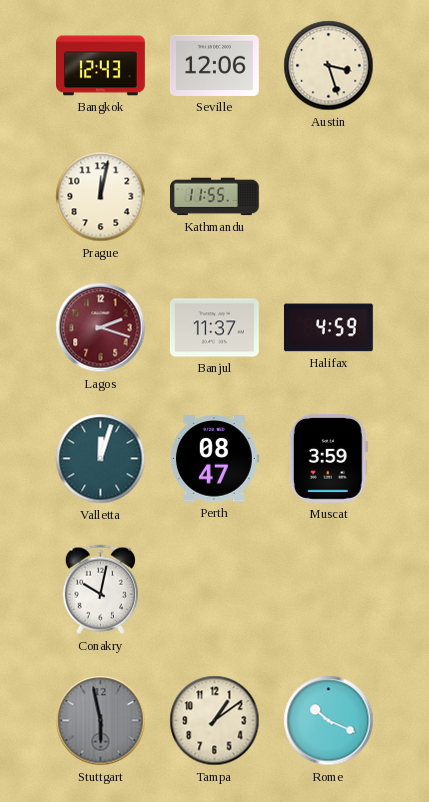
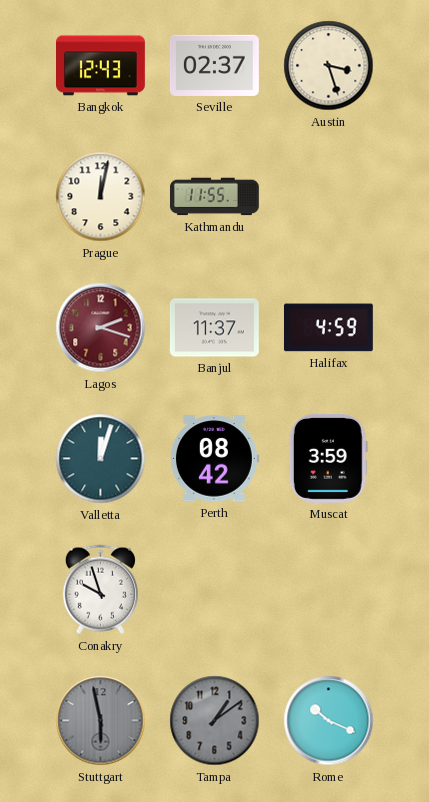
Seville: 12:06 -> 02:37 (214, 65)
Perth: 08:47 -> 08:42 (214, 459)
Conakry: 10:02 -> 9:57 (100, 590)
Tampa dial: cream -> grey (215, 721)
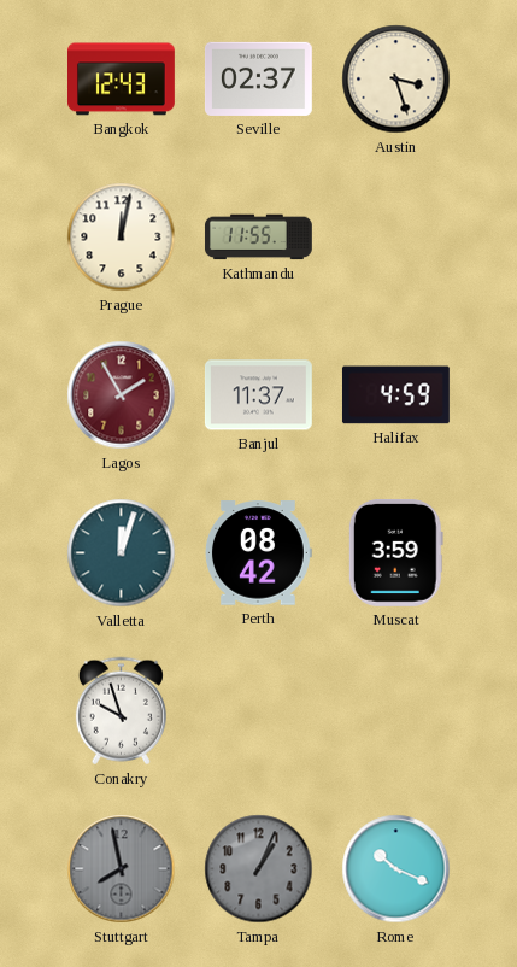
Lagos: 2:18 -> 1:55 (122, 395)
Stuttgart: 5:58 -> 7:58 (122, 869)
Tampa: 1:09 -> 1:04 (259, 869)
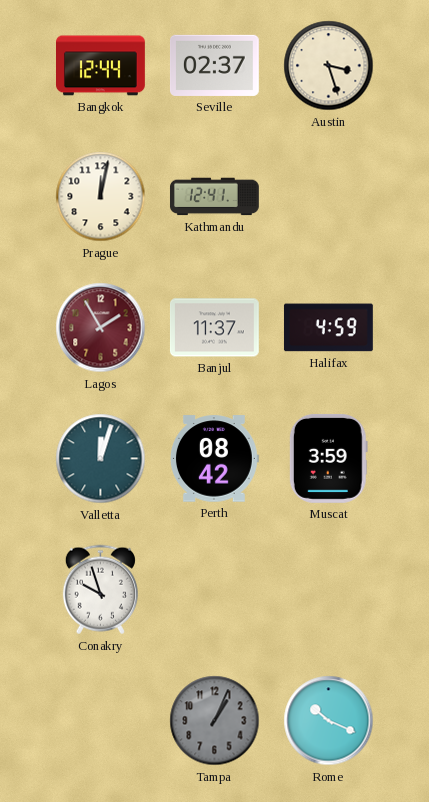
Bangkok: 12:43 -> 12:44 (101, 66)
Kathmandu: 11:55 -> 12:41 (214, 197)
Stuttgart: 7:58 -> none (122, 869)
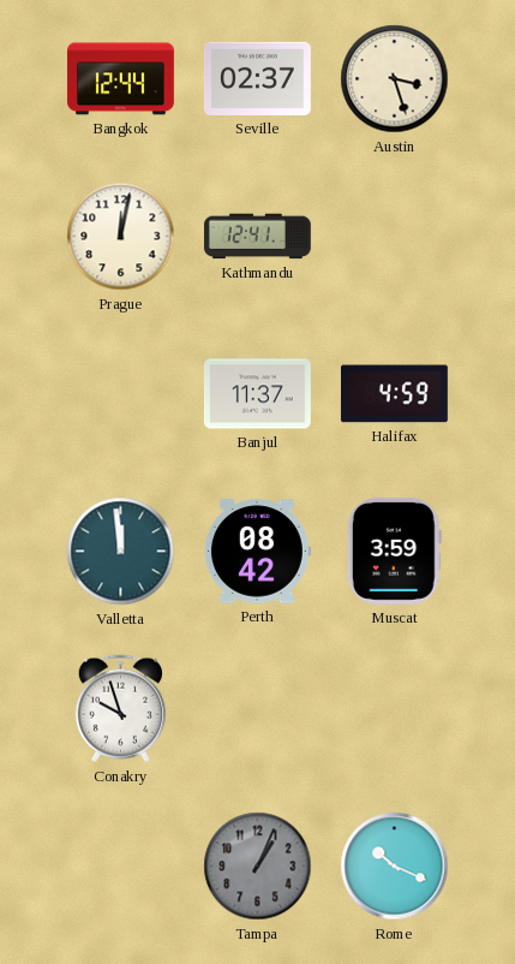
Lagos: 1:55 -> none (101, 328)
Valletta: 12:03 -> 11:59 (121, 552)
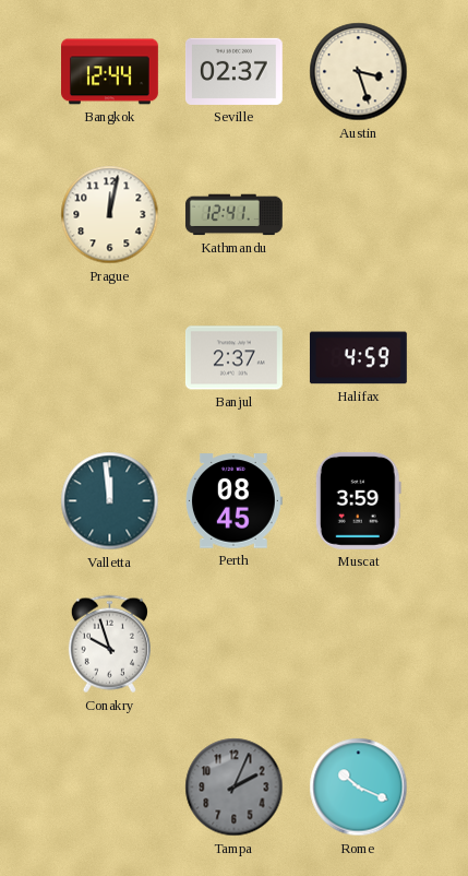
Banjul: 11:37 -> 2:37 (233, 358)
Perth: 08:42 -> 08:45 (233, 501)
Tampa: 1:04 -> 2:04 (235, 788)
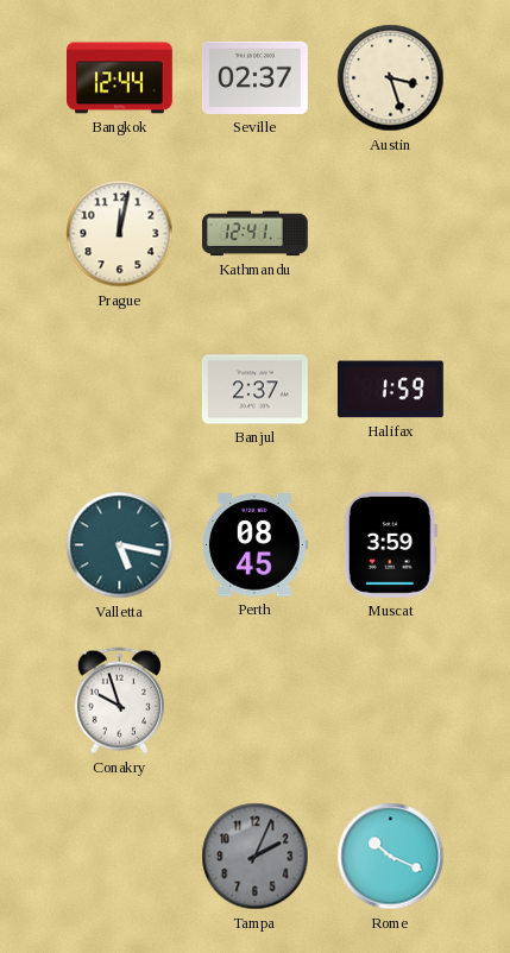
Halifax: 4:59 -> 1:59 (390, 390)
Valletta: 11:59 -> 5:17 (120, 545)
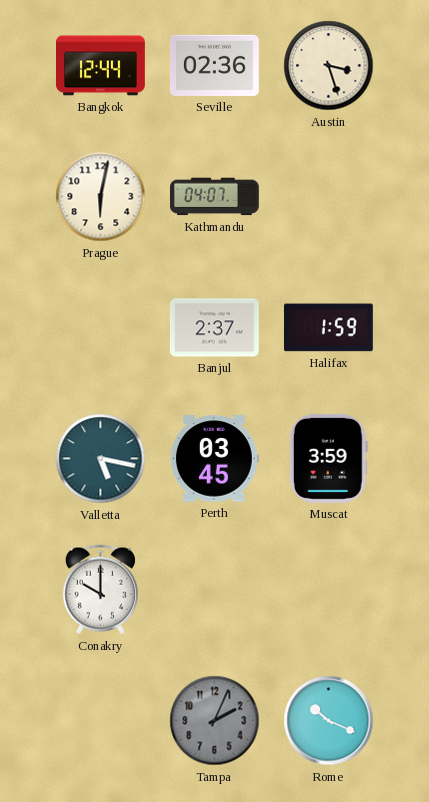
Seville: 02:37 -> 02:36 (214, 65)
Prague: 12:02 -> 6:02 (101, 197)
Kathmandu: 12:41 -> 04:07 (214, 197)
Perth: 08:45 -> 03:45 (214, 459)
Conakry: 9:57 -> 10:00 (100, 590)
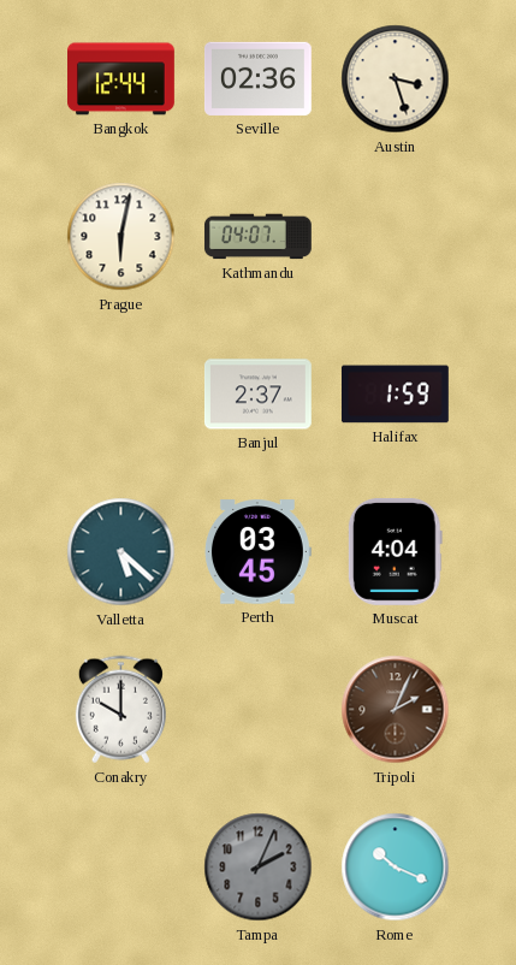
Valletta: 5:17 -> 5:22 (121, 552)
Muscat: 3:59 -> 4:04 (395, 551)
Tripoli: none -> 2:04 (396, 710)
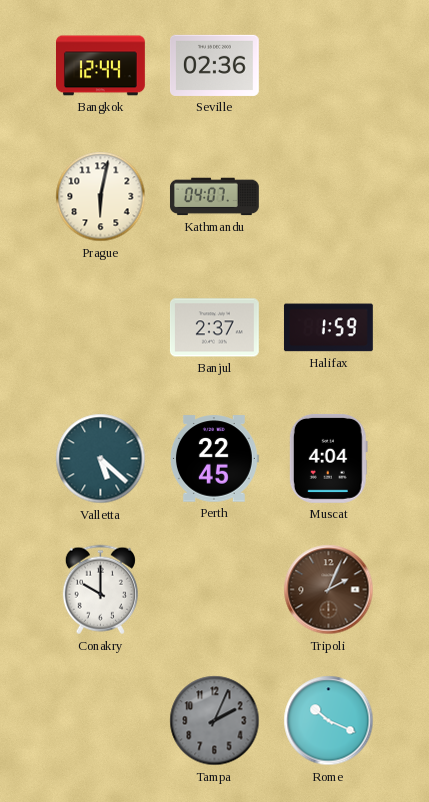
Austin: 3:27 -> none (396, 79)
Perth: 03:45 -> 22:45 (214, 459)
